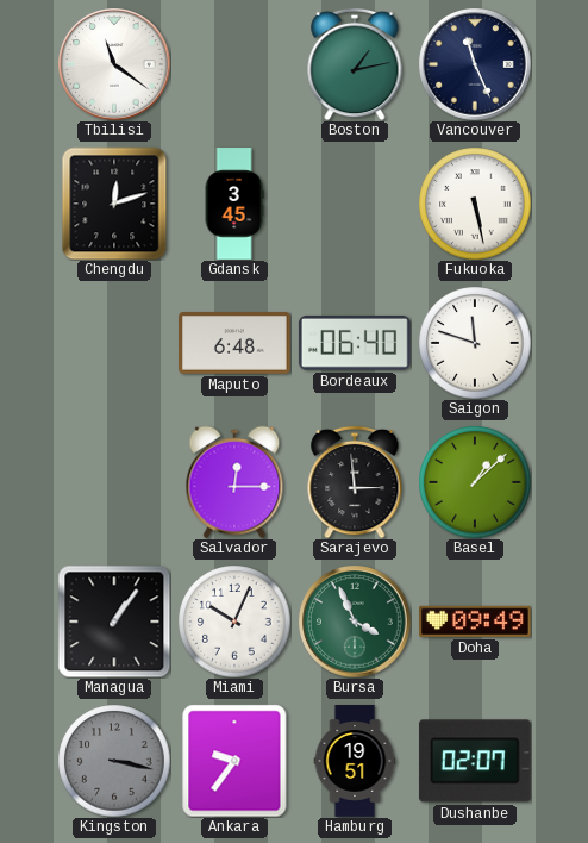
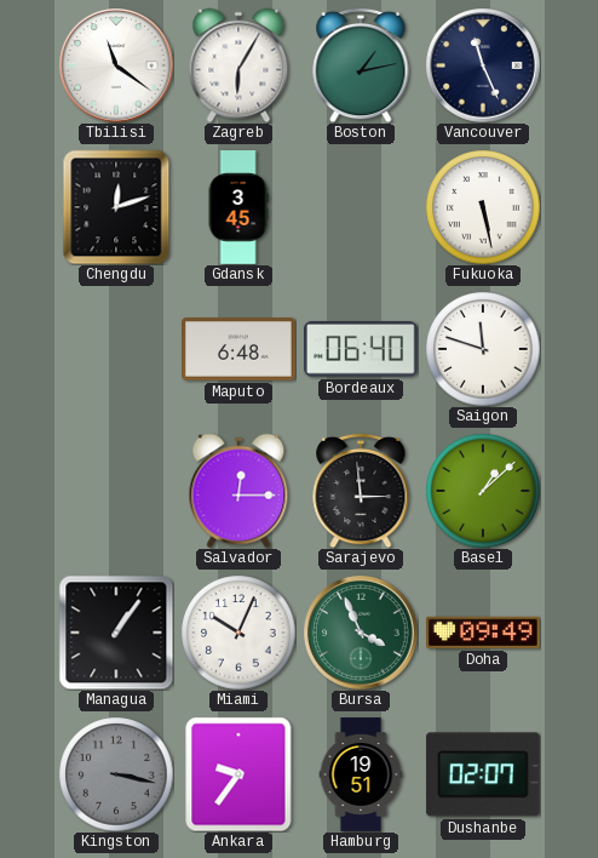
Zagreb: none -> 6:05 (238, 65)
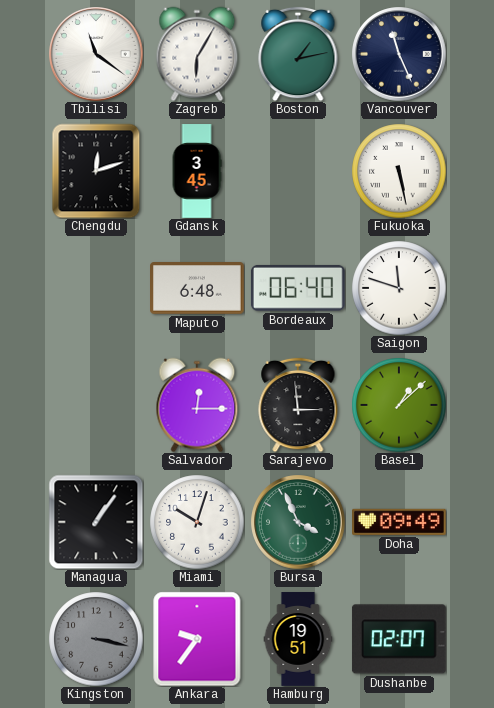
Miami: 10:04 -> 10:03 (197, 522)
